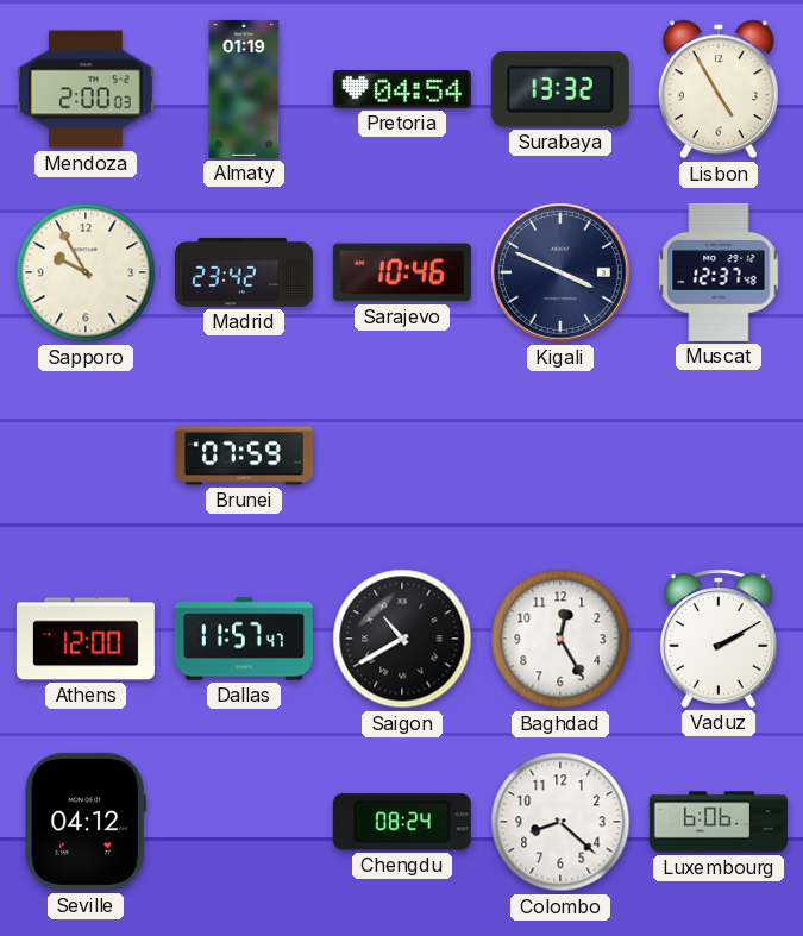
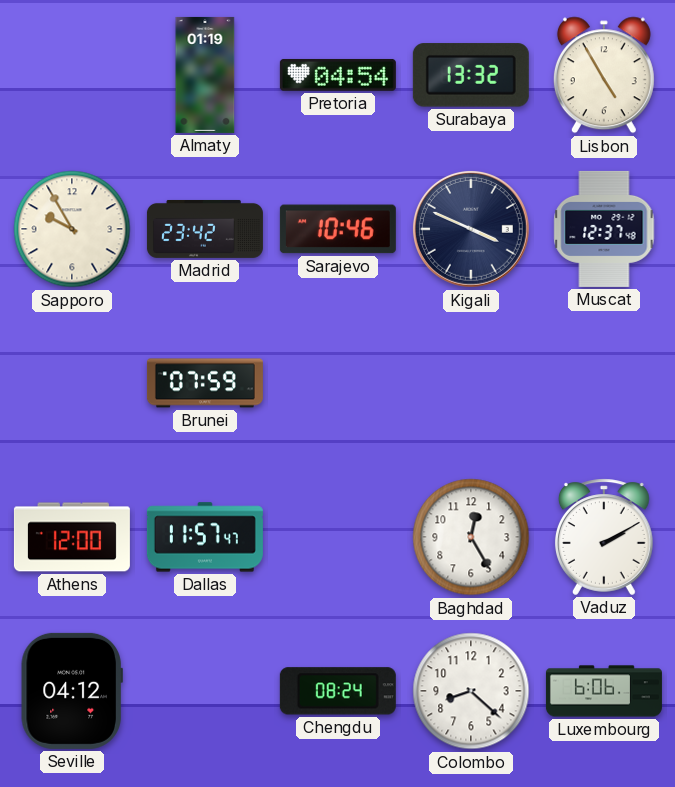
Mendoza: 2:00 -> none (86, 89)
Saigon: 10:40 -> none (402, 639)
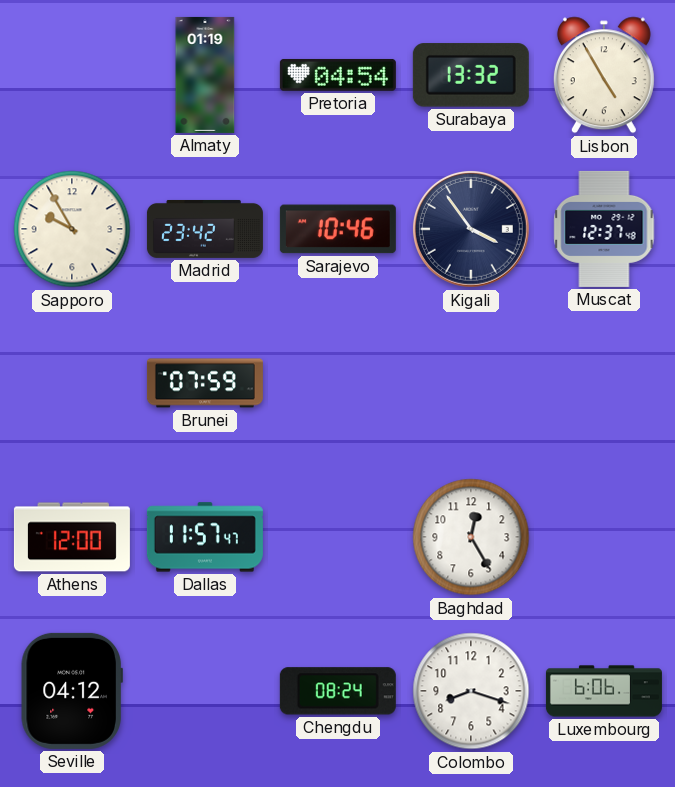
Kigali: 3:49 -> 3:54 (471, 229)
Vaduz: 2:10 -> none (604, 537)
Colombo: 8:22 -> 8:18 (471, 691)
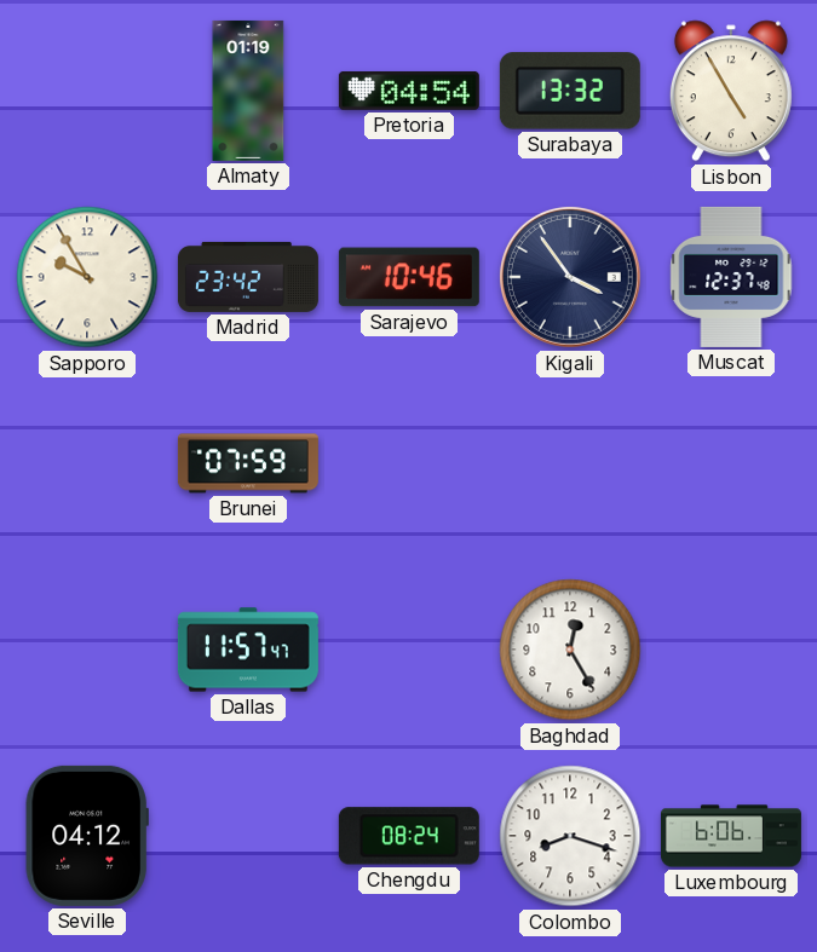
Athens: 12:00 -> none (72, 537)
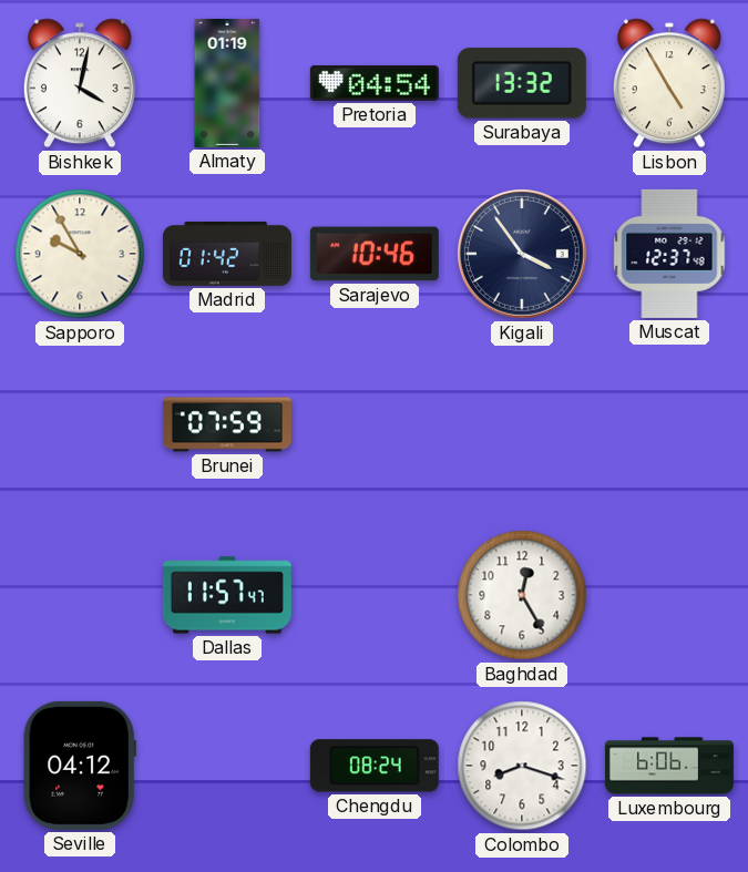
Bishkek: none -> 4:02 (80, 83)
Madrid: 23:42 -> 01:42 (227, 254)
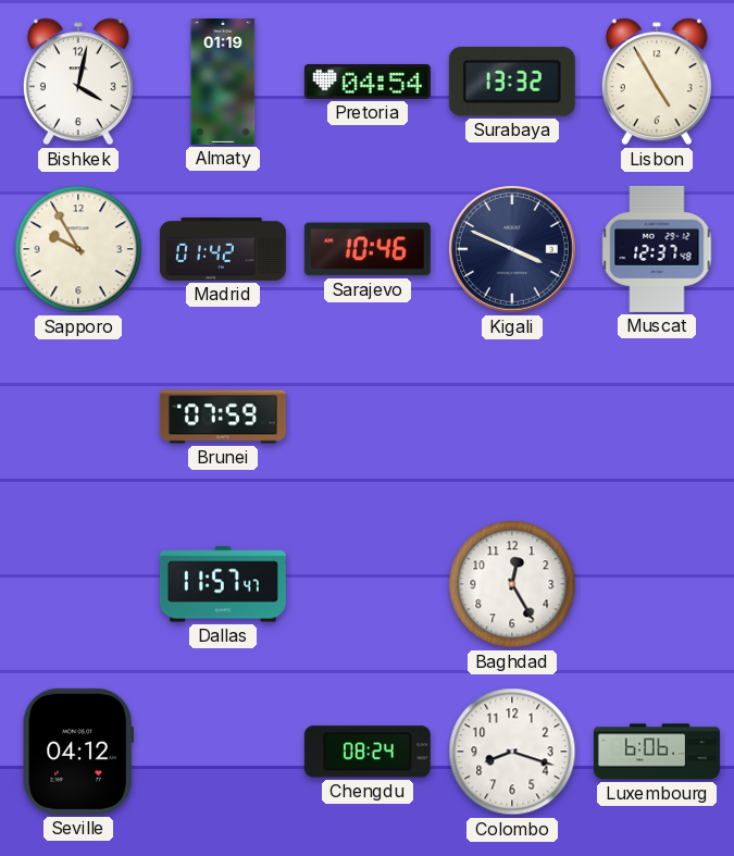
Kigali: 3:54 -> 3:49 (512, 249)
